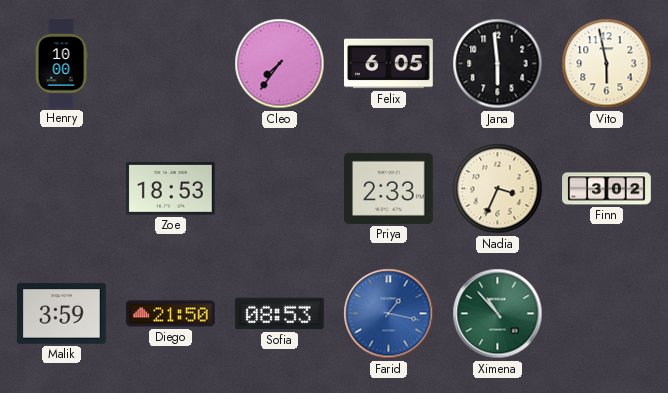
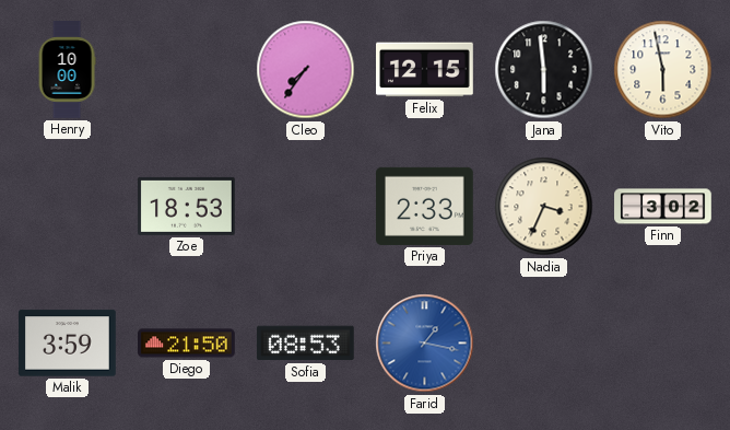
Felix: 6:05 -> 12:15 (425, 70)
Ximena: 10:53 -> none (498, 314)
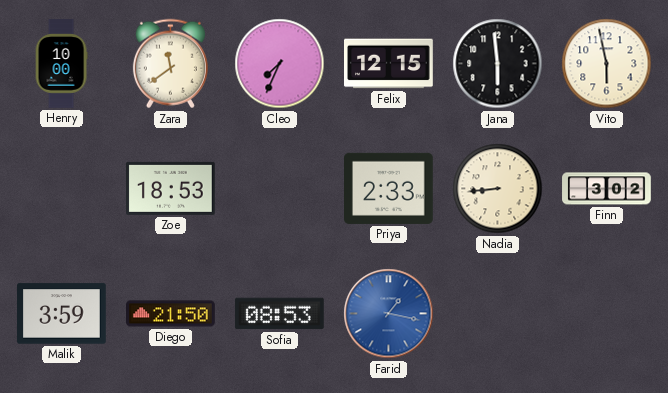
Zara: none -> 11:39 (170, 64)
Cleo: 7:36 -> 7:34 (280, 64)
Nadia: 3:34 -> 8:44 (498, 189)
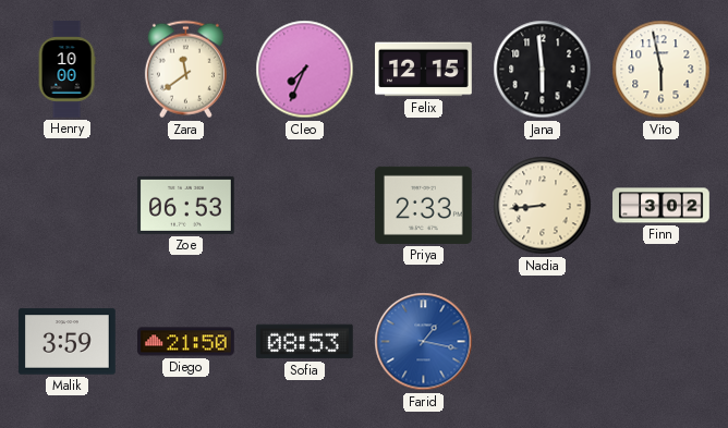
Zoe: 18:53 -> 06:53 (186, 205)
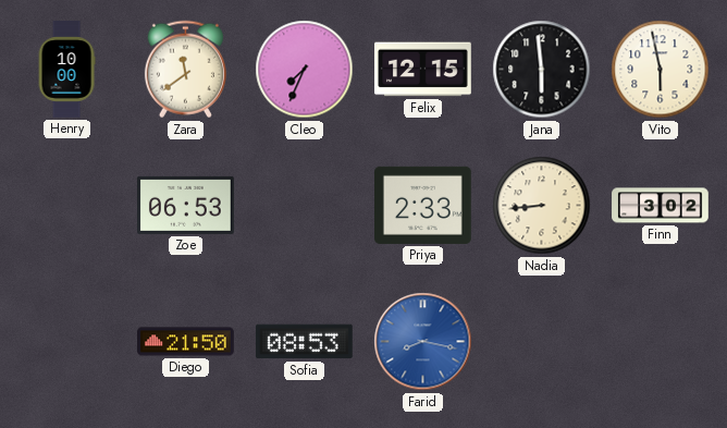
Malik: 3:59 -> none (68, 342)
Farid: 1:17 -> 8:17 (423, 342)
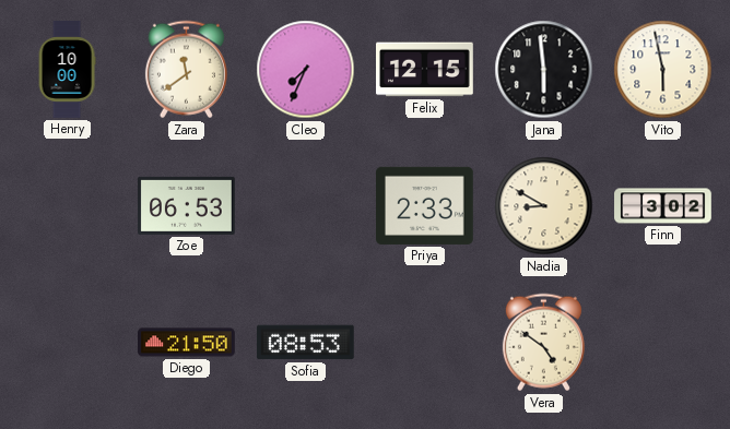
Nadia: 8:44 -> 8:50 (544, 206)
Farid: 8:17 -> none (423, 342)
Vera: none -> 4:51 (543, 343)
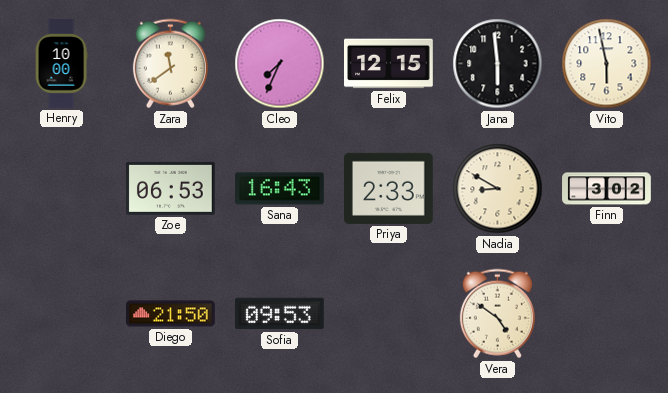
Sana: none -> 16:43 (280, 189)
Sofia: 08:53 -> 09:53 (279, 314)
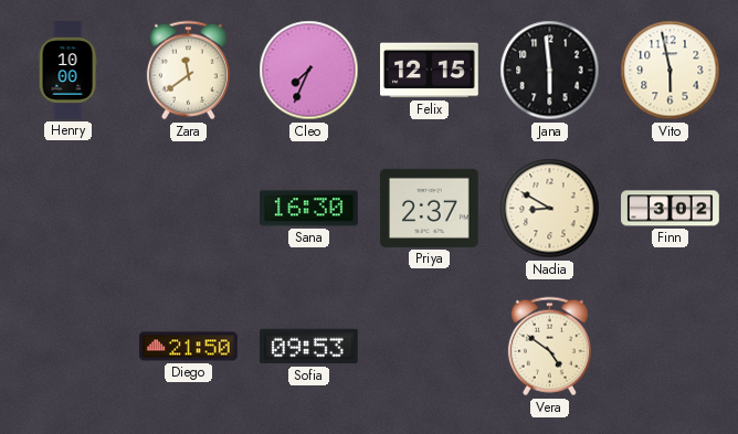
Zoe: 06:53 -> none (171, 188)
Sana: 16:43 -> 16:30 (309, 209)
Priya: 2:33 -> 2:37 (430, 208)
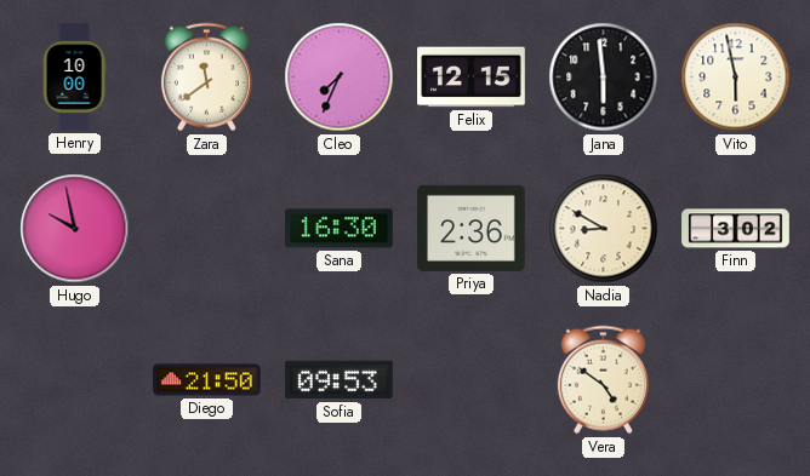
Hugo: none -> 9:58 (75, 229)
Priya: 2:37 -> 2:36 (472, 228)
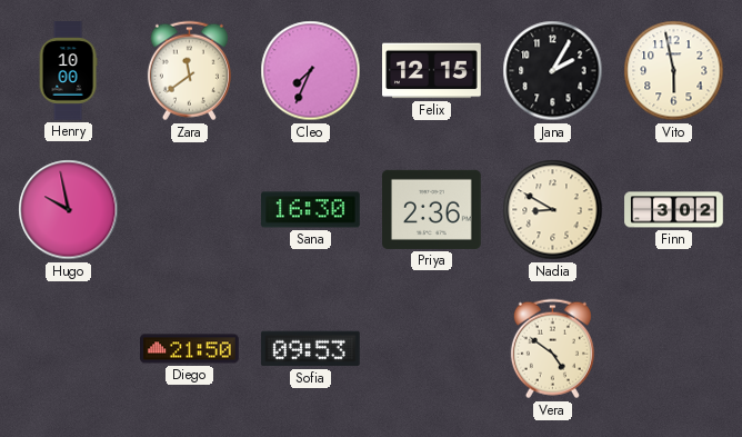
Jana: 5:59 -> 2:05 (553, 71)
